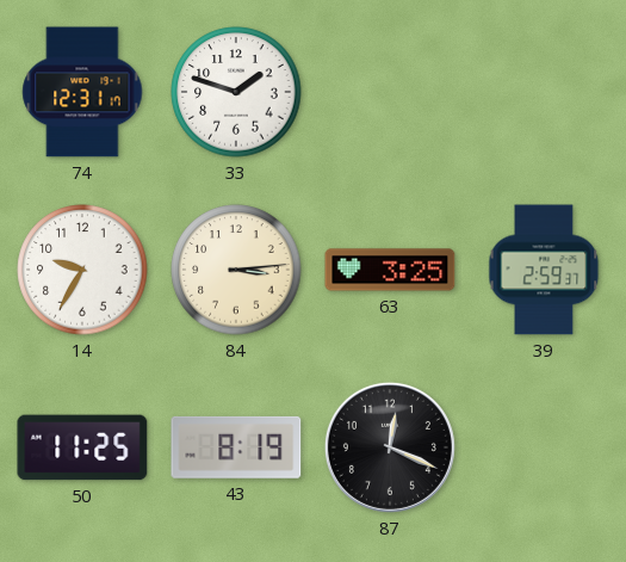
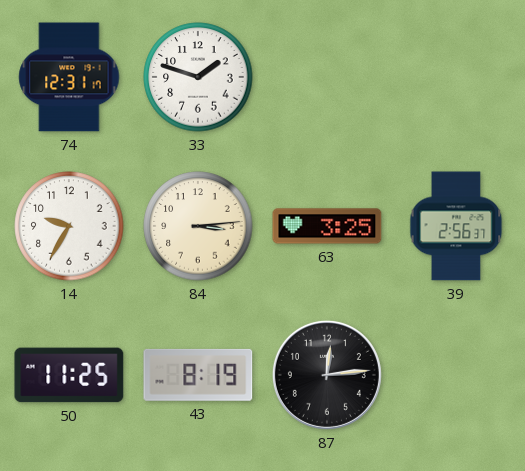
39: 2:59 -> 2:56 (456, 226)
87: 12:19 -> 12:14 (327, 375)
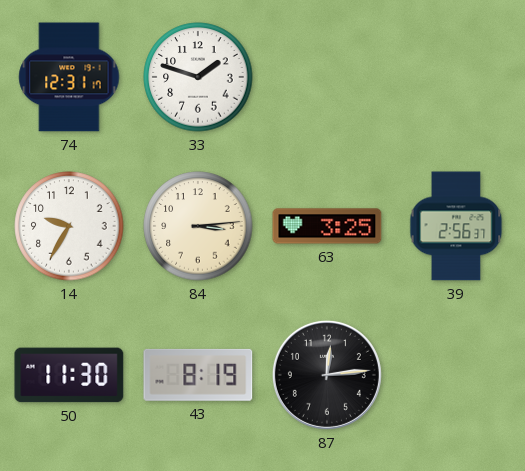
50: 11:25 -> 11:30 (69, 375)
